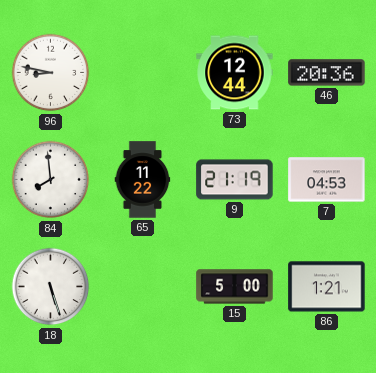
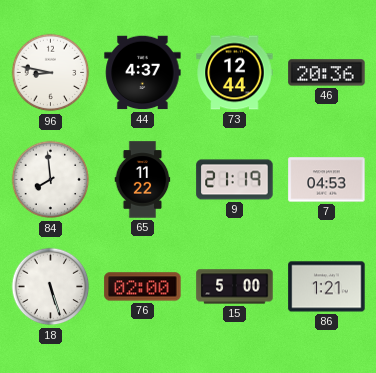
44: none -> 4:37 (143, 73)
76: none -> 02:00 (143, 287)
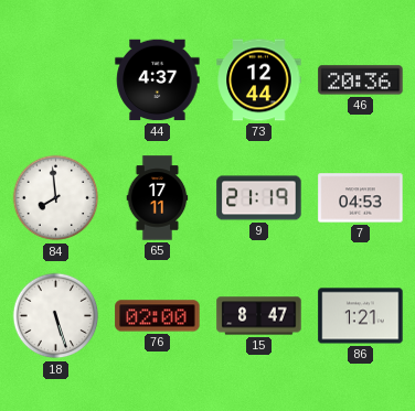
96: 8:47 -> none (51, 73)
65: 11:22 -> 17:11 (158, 198)
15: 5:00 -> 8:47 (259, 316)
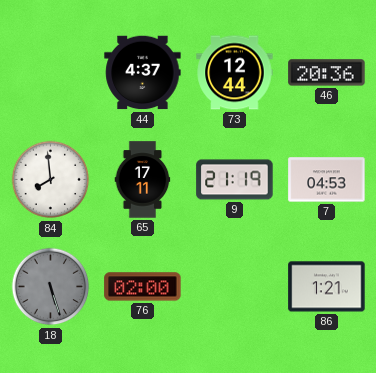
18 dial: white -> grey (51, 287)
15: 8:47 -> none (259, 316)
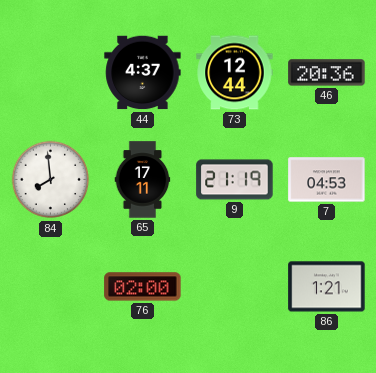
18: 5:27 -> none (51, 287)
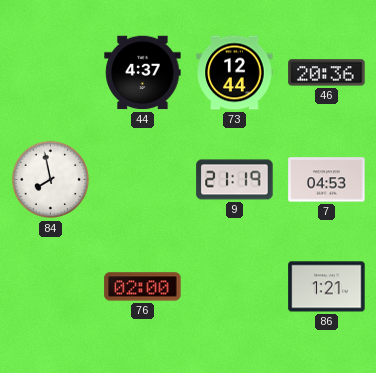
84: 7:59 -> 7:58 (51, 180)
65: 17:11 -> none (143, 180)
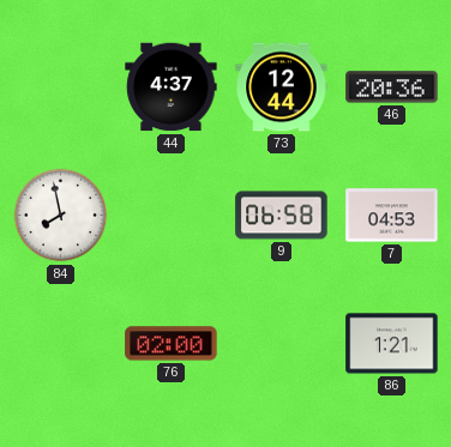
9: 21:19 -> 06:58 (282, 216)
